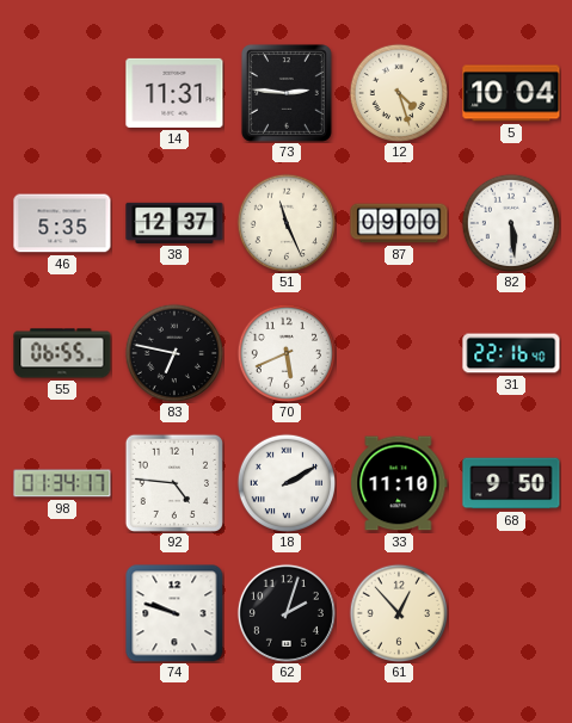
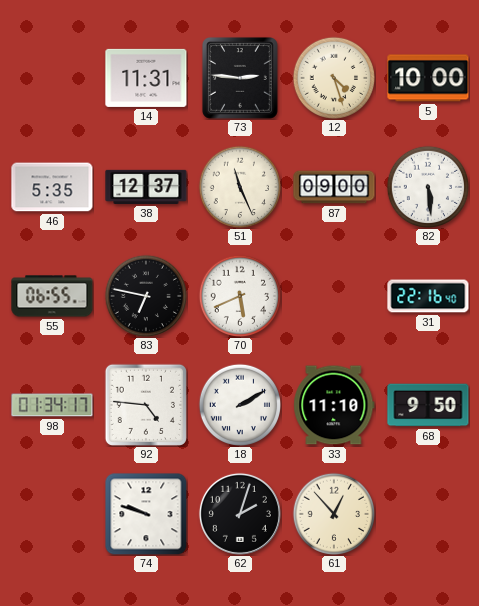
5: 10:04 -> 10:00 (428, 78)
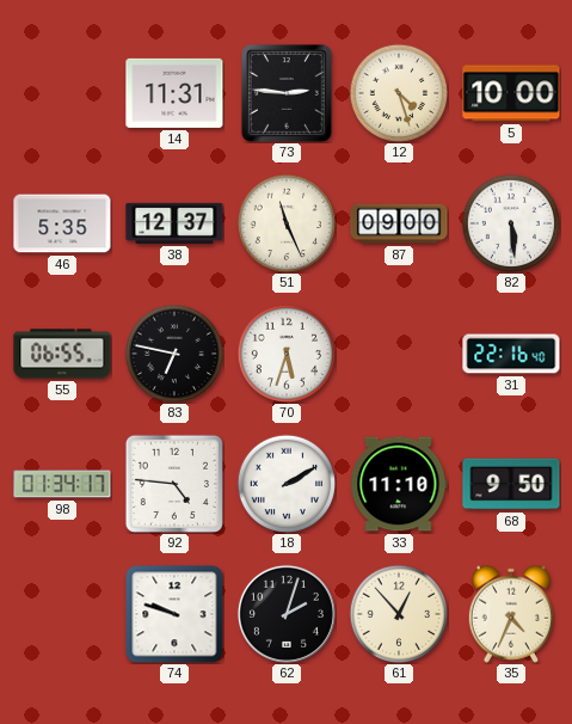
70: 5:41 -> 5:33 (285, 352)
35: none -> 4:34 (511, 614)
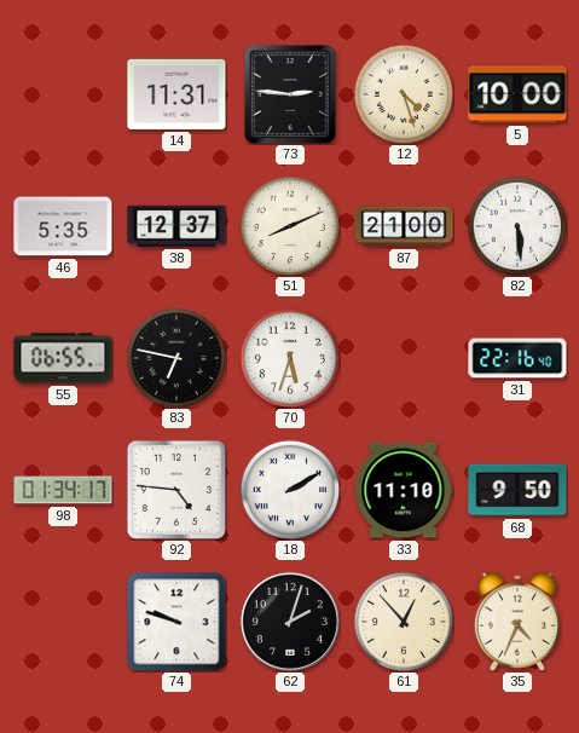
51: 11:26 -> 8:11 (289, 225)
87: 09:00 -> 21:00 (404, 226)
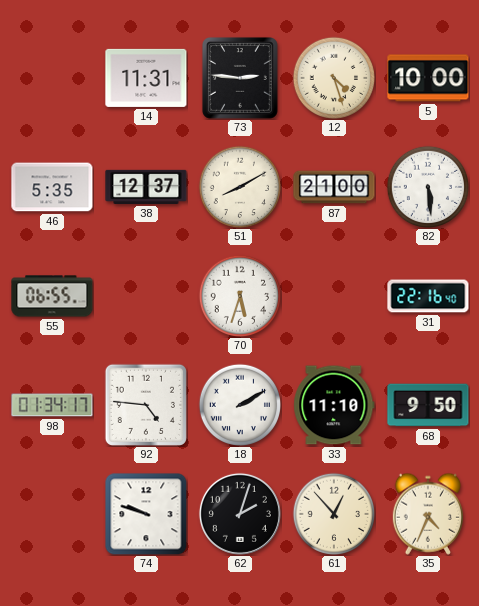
51: 8:11 -> 8:10 (239, 186)
83: 6:47 -> none (175, 357)
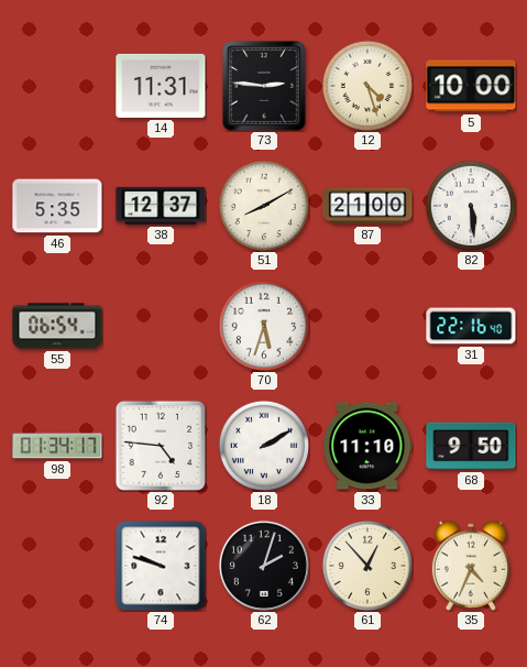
55: 06:55 -> 06:54 (57, 326)
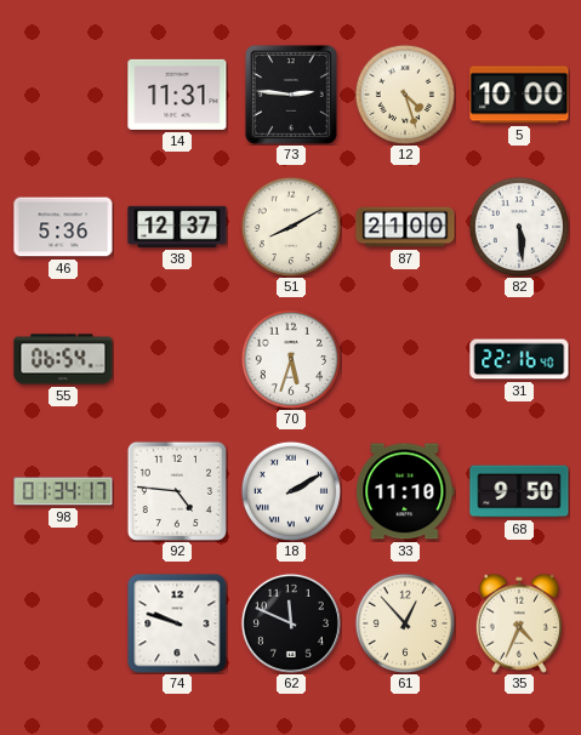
46: 5:35 -> 5:36 (63, 227)
62: 2:03 -> 11:49 (291, 623)
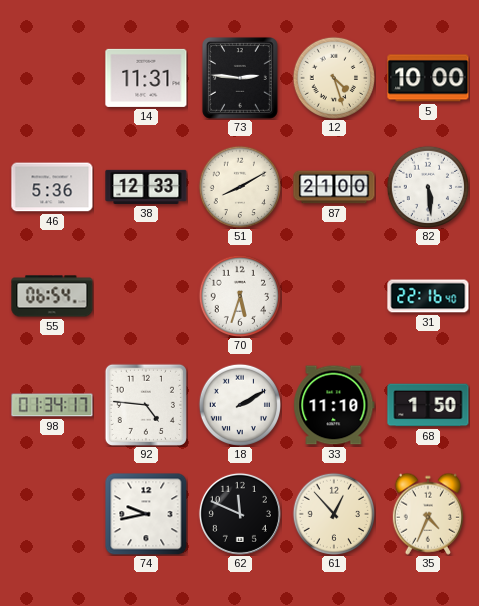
38: 12:37 -> 12:33 (146, 187)
68: 9:50 -> 1:50 (428, 405)
74: 9:48 -> 9:43 (146, 514)
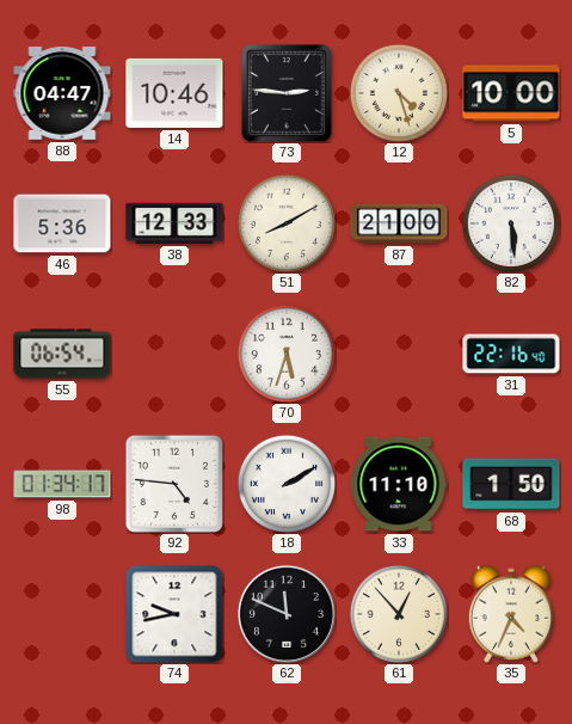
88: none -> 04:47 (62, 94)
14: 11:31 -> 10:46 (174, 93)
